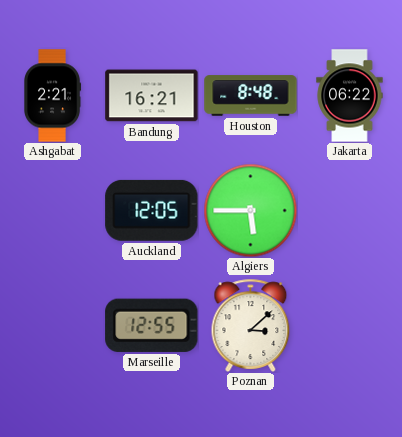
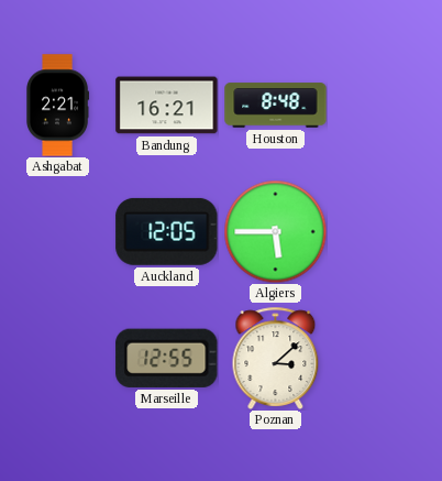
Jakarta: 06:22 -> none (350, 96)
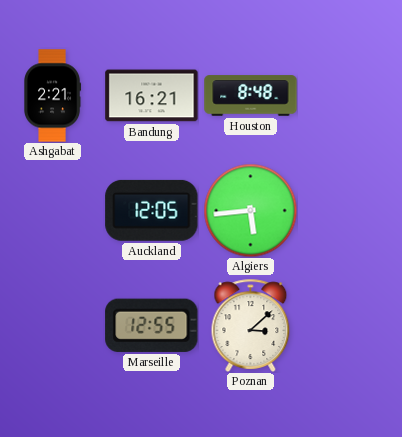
Algiers: 5:45 -> 5:44 (250, 210)
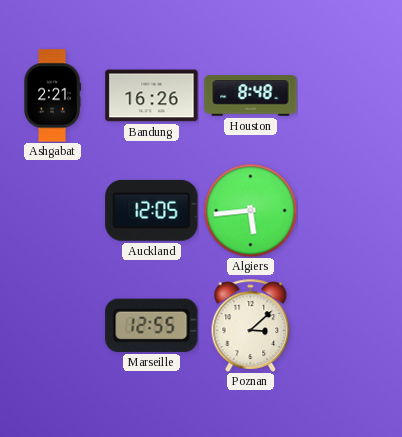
Bandung: 16:21 -> 16:26 (152, 96)
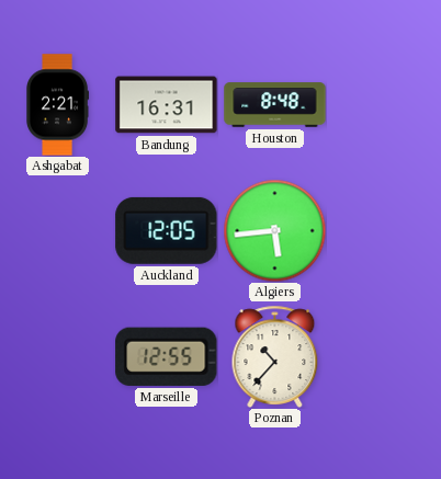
Bandung: 16:26 -> 16:31 (167, 105)
Poznan: 3:08 -> 10:37 (275, 356)
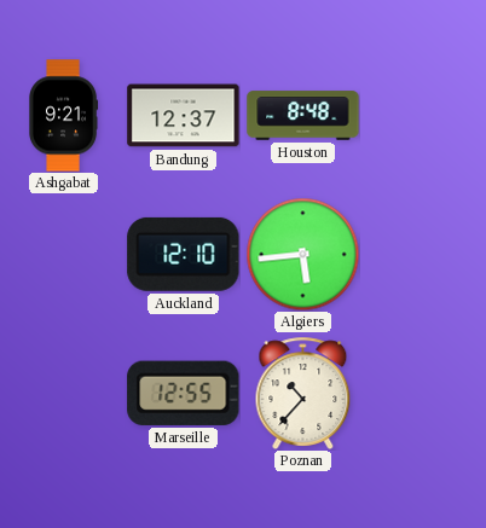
Ashgabat: 2:21 -> 9:21 (64, 116)
Bandung: 16:31 -> 12:37 (184, 116)
Auckland: 12:05 -> 12:10 (184, 254)
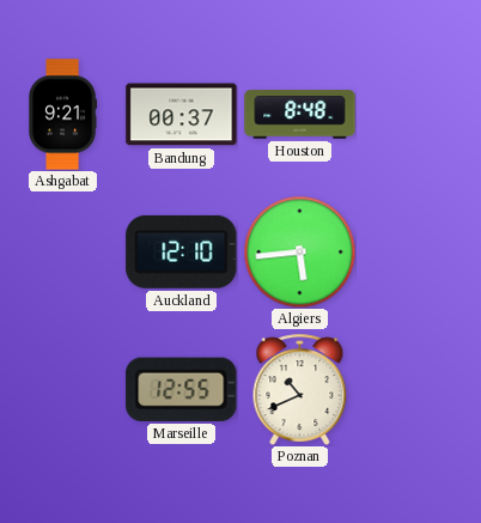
Bandung: 12:37 -> 00:37 (182, 115)
Poznan: 10:37 -> 10:41 (300, 389)
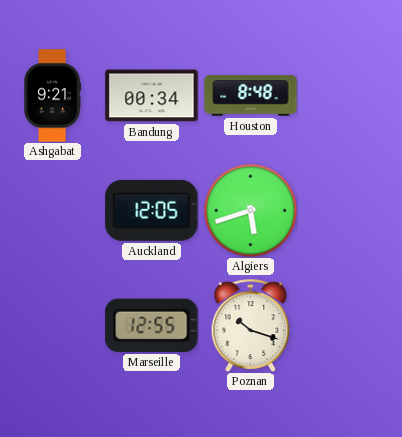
Bandung: 00:37 -> 00:34 (152, 96)
Auckland: 12:10 -> 12:05 (152, 210)
Algiers: 5:44 -> 5:42 (250, 210)
Poznan: 10:41 -> 10:18 (251, 325)
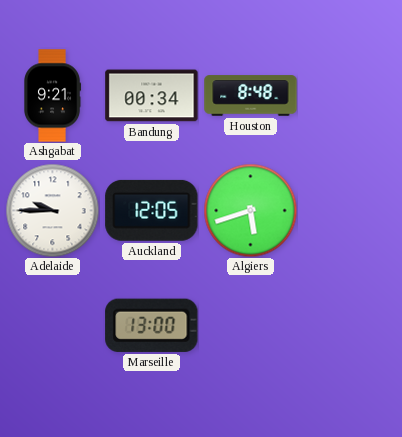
Adelaide: none -> 9:45 (52, 210)
Marseille: 12:55 -> 13:00 (152, 325)
Poznan: 10:18 -> none (251, 325)
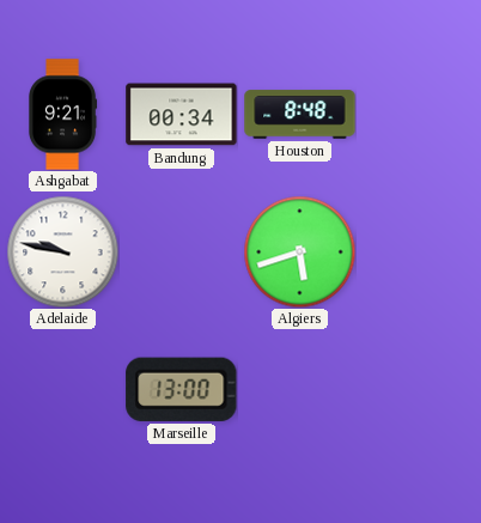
Adelaide: 9:45 -> 9:47 (62, 251)
Auckland: 12:05 -> none (152, 210)
